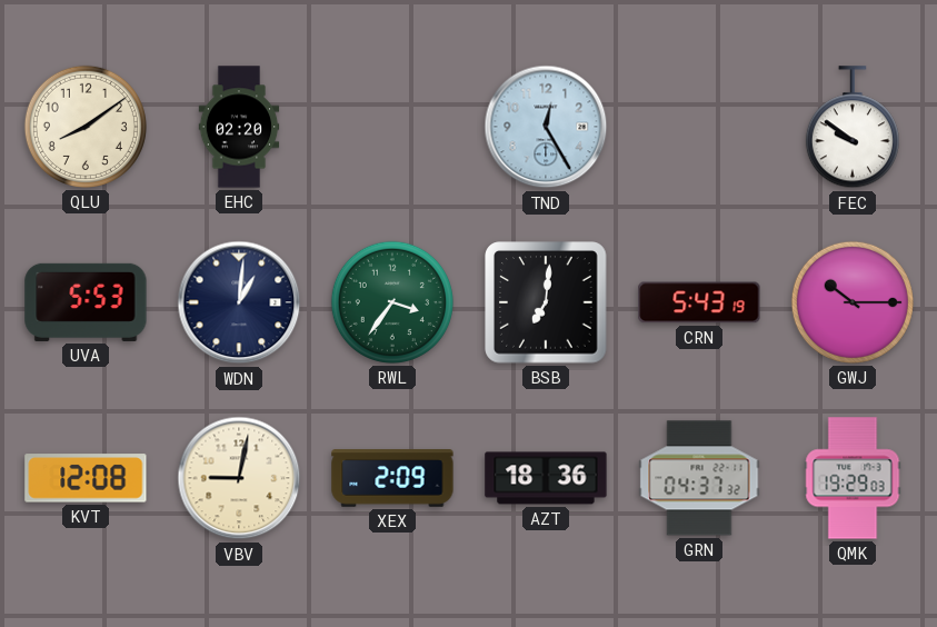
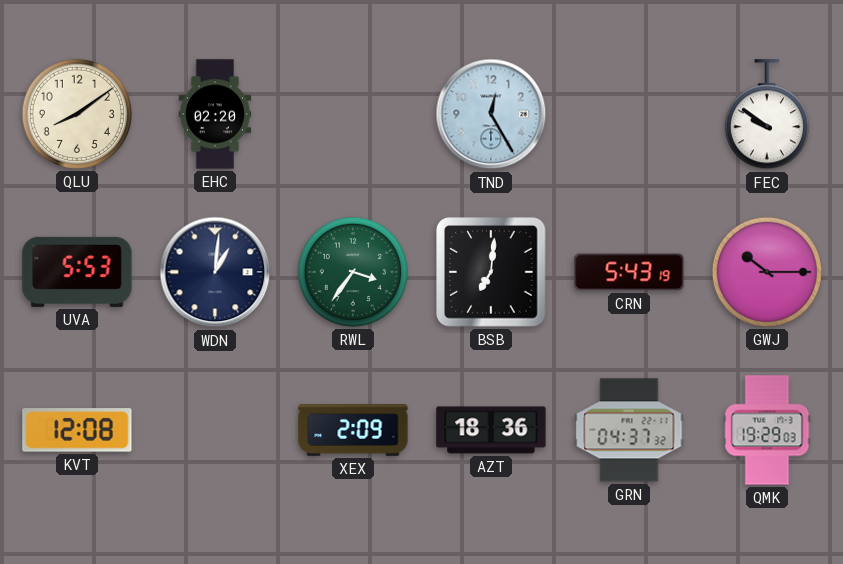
VBV: 9:02 -> none (239, 478)
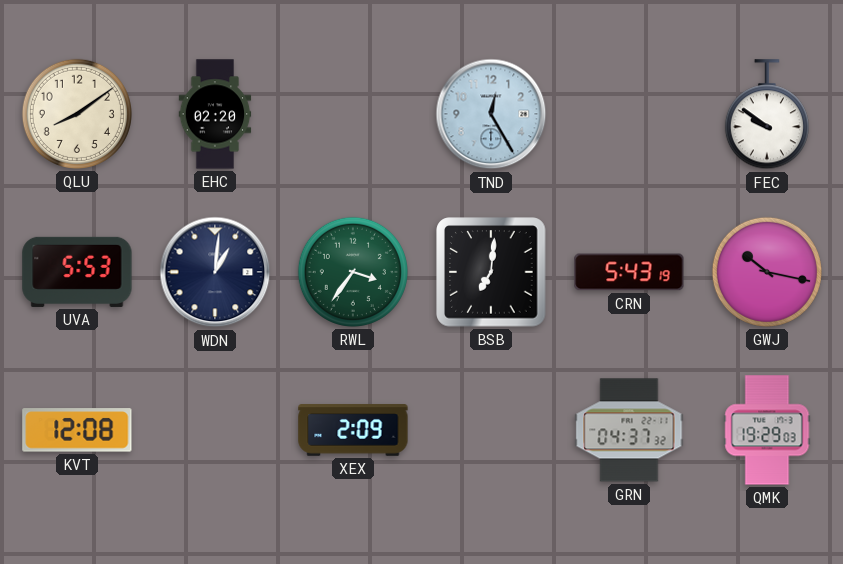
GWJ: 10:15 -> 10:17 (767, 272)
AZT: 18:36 -> none (491, 430)
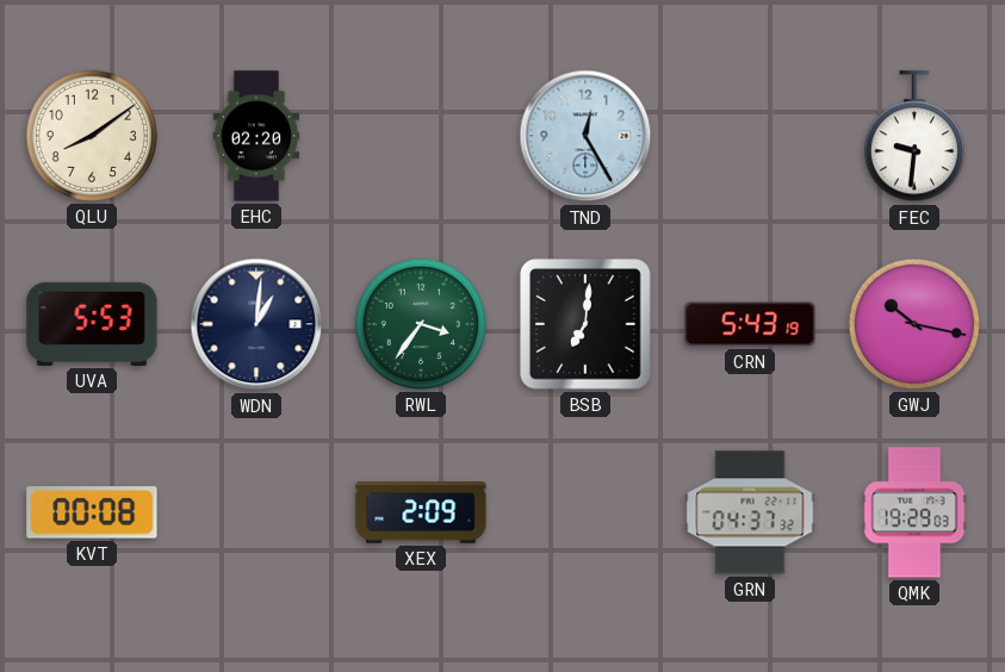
FEC: 9:51 -> 9:31 (914, 137)
KVT: 12:08 -> 00:08 (92, 512)
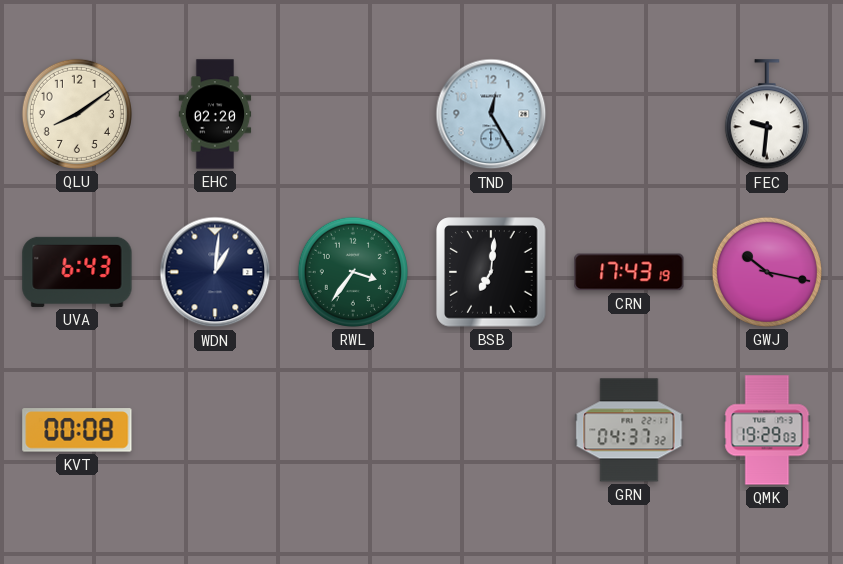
UVA: 5:53 -> 6:43 (77, 272)
CRN: 5:43 -> 17:43 (629, 272)
XEX: 2:09 -> none (421, 512)
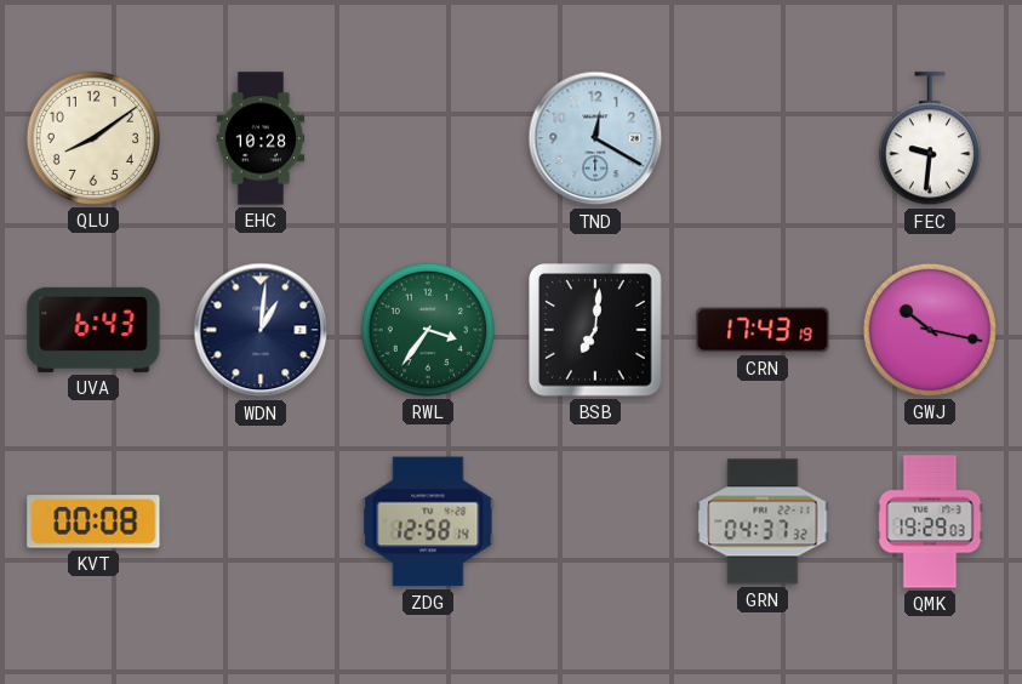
EHC: 02:20 -> 10:28 (261, 138)
TND: 12:25 -> 12:20 (595, 138)
ZDG: none -> 12:58 (428, 521)
